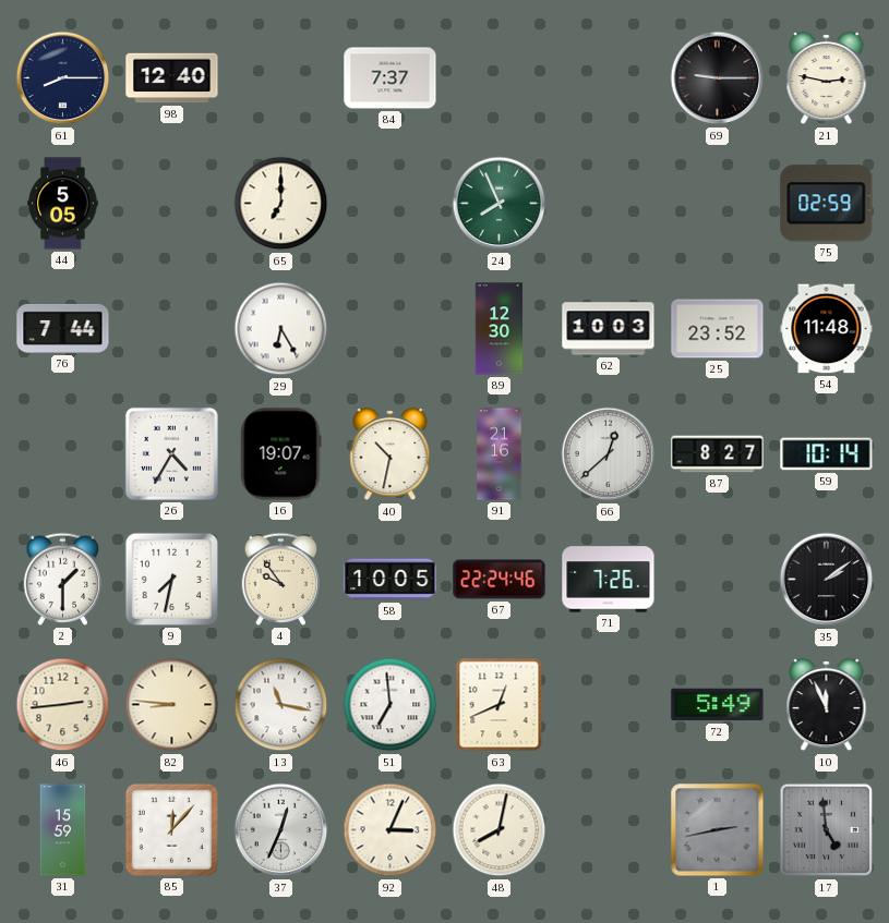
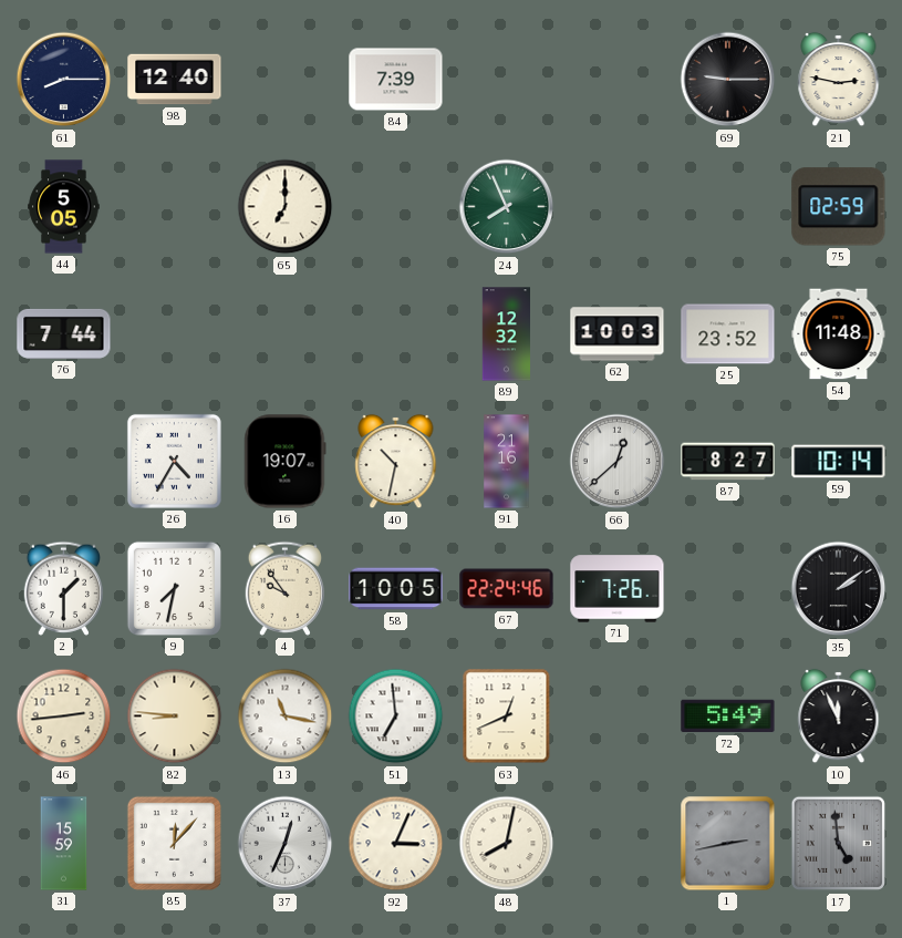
84: 7:37 -> 7:39 (396, 80)
29: 6:25 -> none (281, 329)
89: 12:30 -> 12:32 (506, 334)
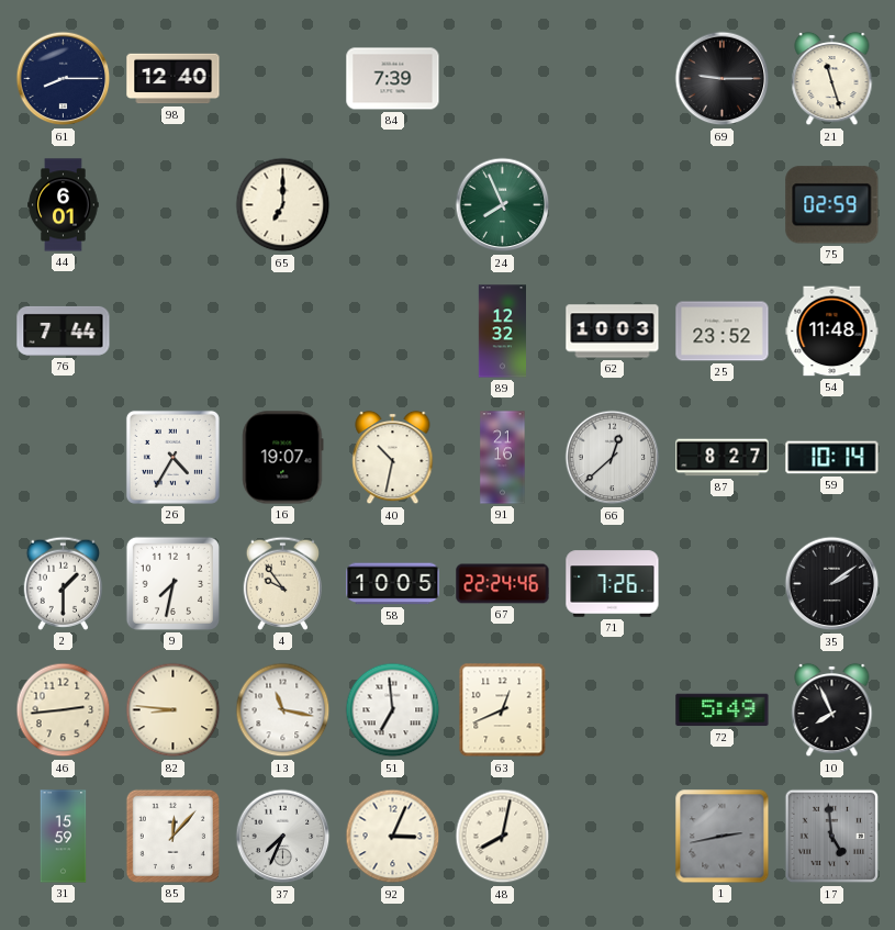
21: 2:47 -> 11:27 (832, 79)
44: 5:05 -> 6:01 (64, 205)
10: 11:56 -> 7:56 (832, 710)
37: 12:34 -> 7:34 (283, 837)
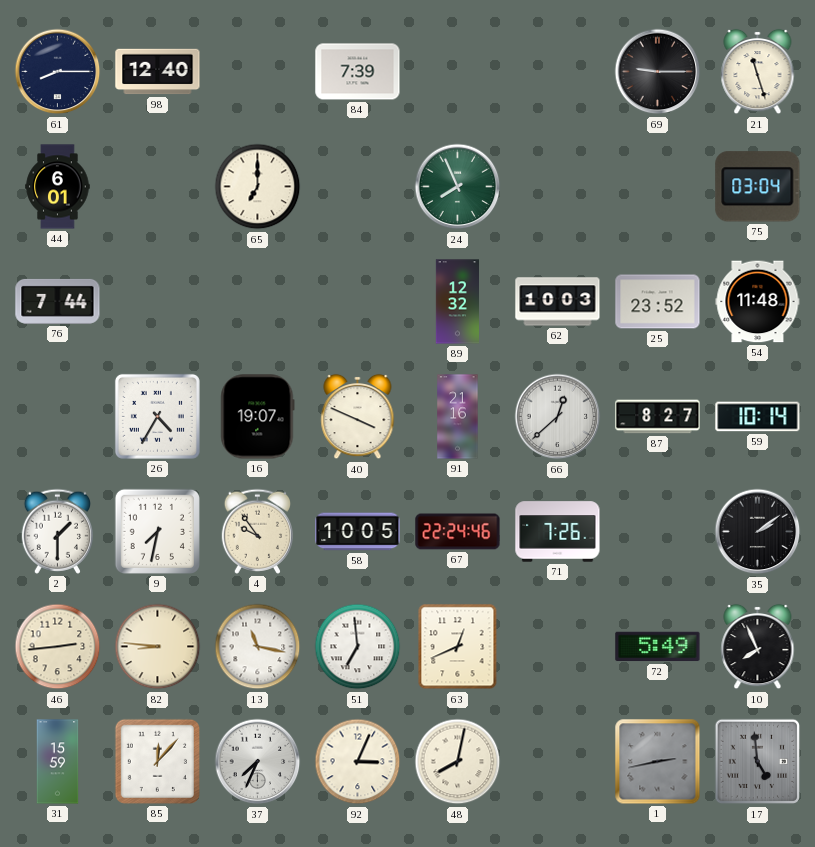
75: 02:59 -> 03:04 (758, 187)
40: 10:32 -> 3:49 (358, 417)
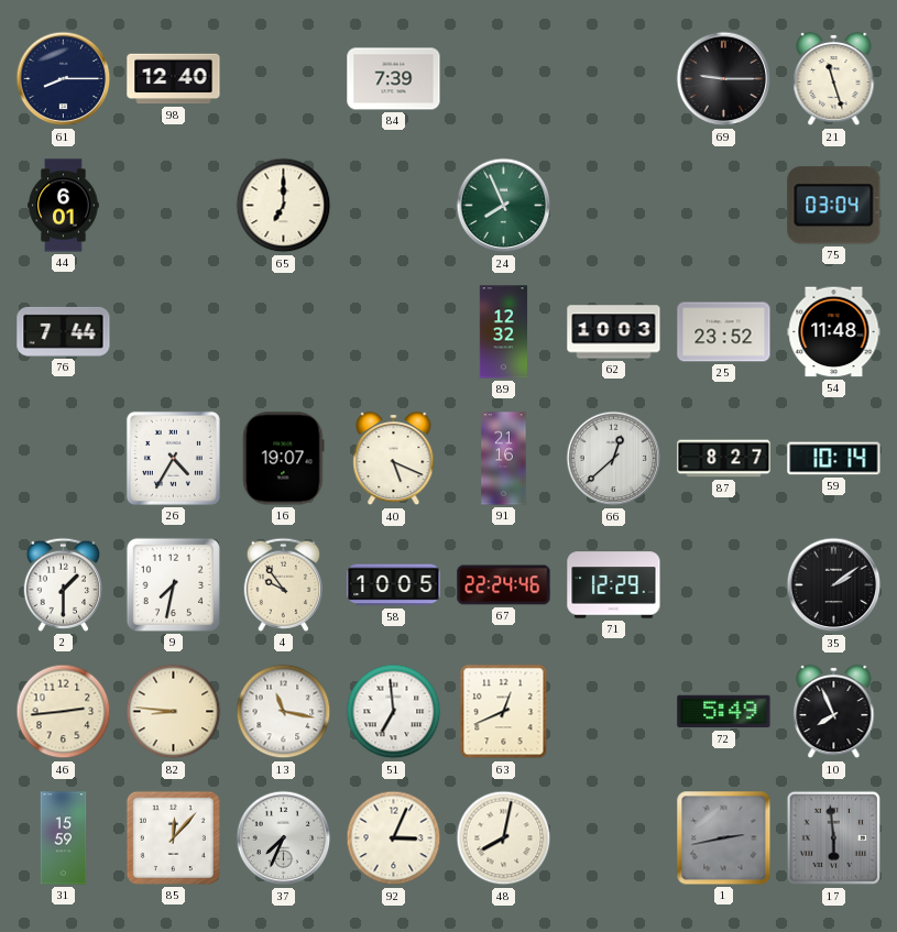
40: 3:49 -> 5:19 (394, 459)
71: 7:26 -> 12:29 (614, 585)
17: 4:59 -> 5:59 (834, 838)
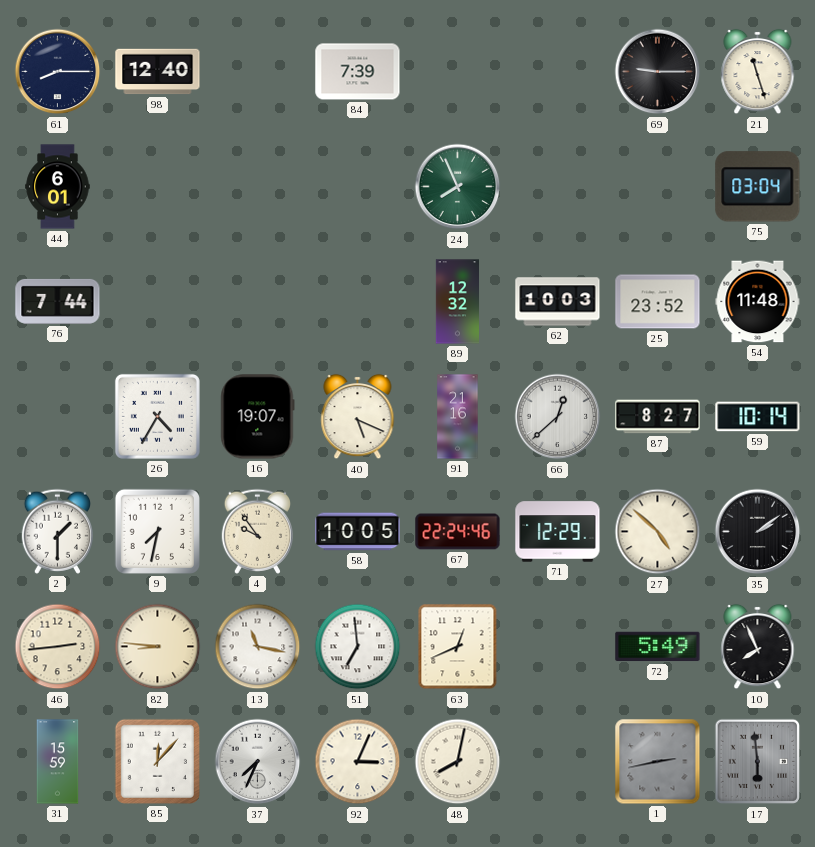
65: 7:00 -> none (284, 206)
27: none -> 4:52 (658, 532)
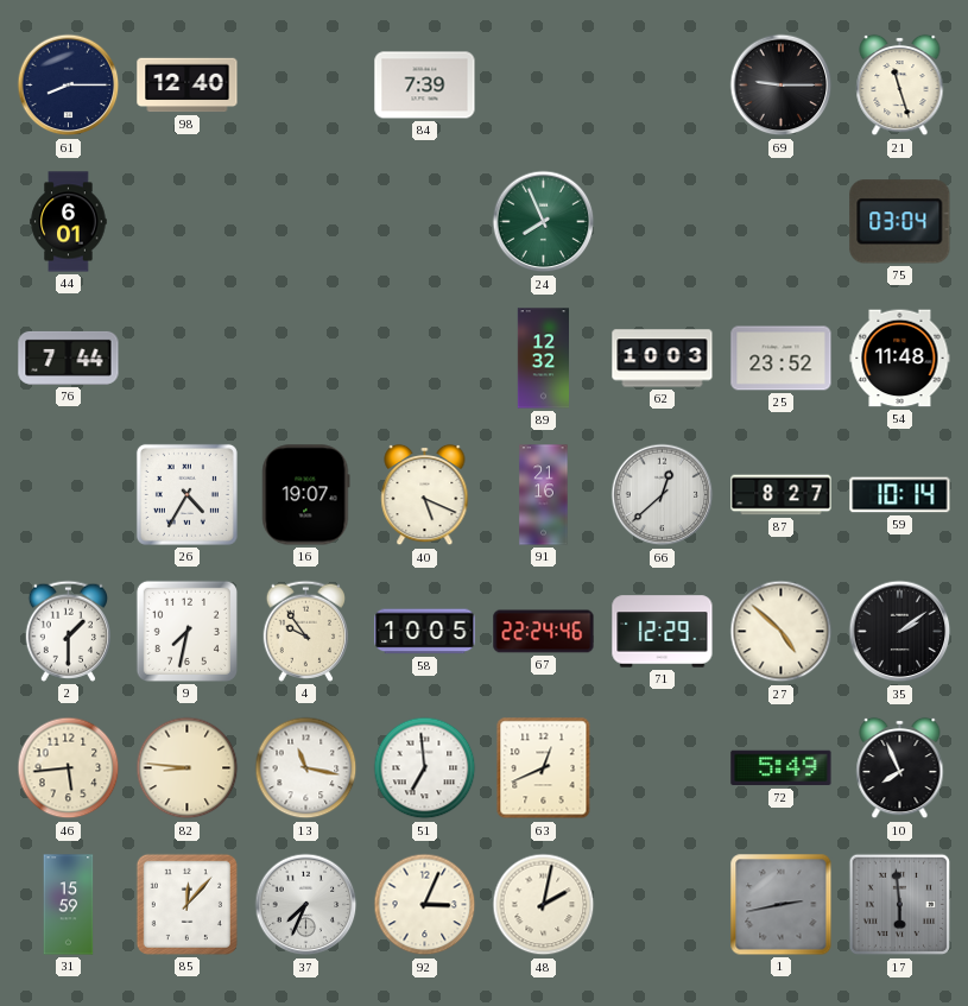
46: 2:44 -> 5:44 (69, 768)
48: 8:02 -> 2:02 (544, 905)
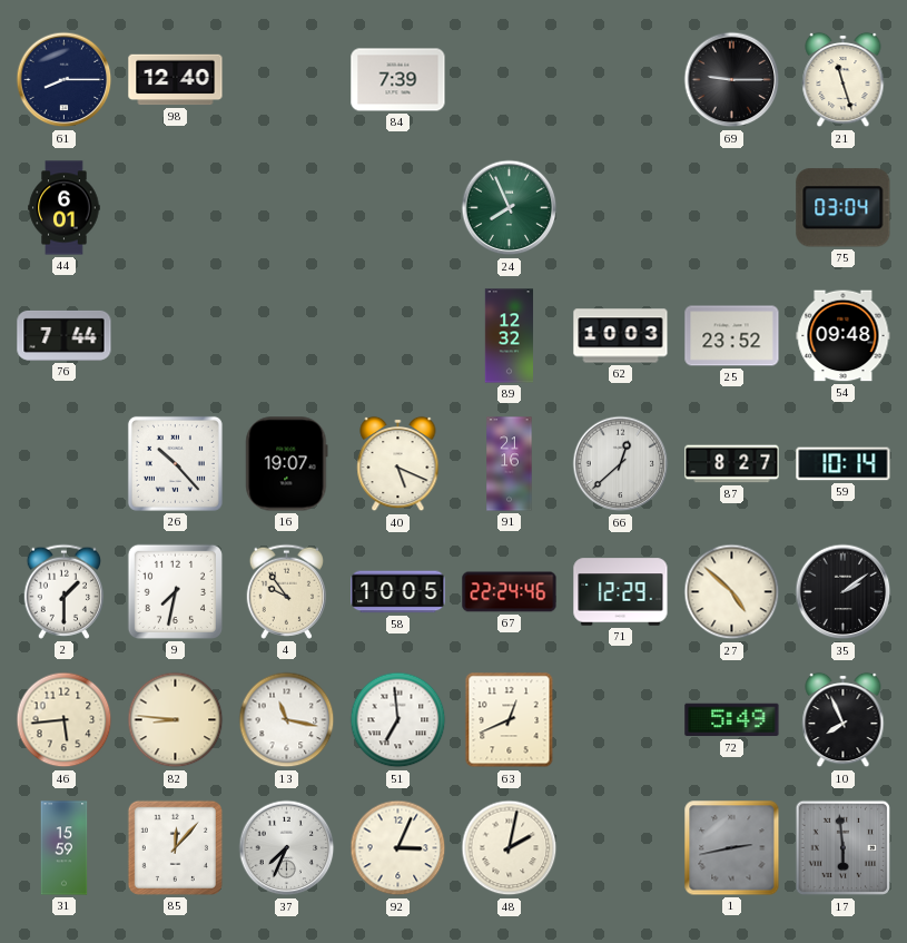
54: 11:48 -> 09:48 (844, 336)
26: 4:35 -> 10:23 (175, 463)
